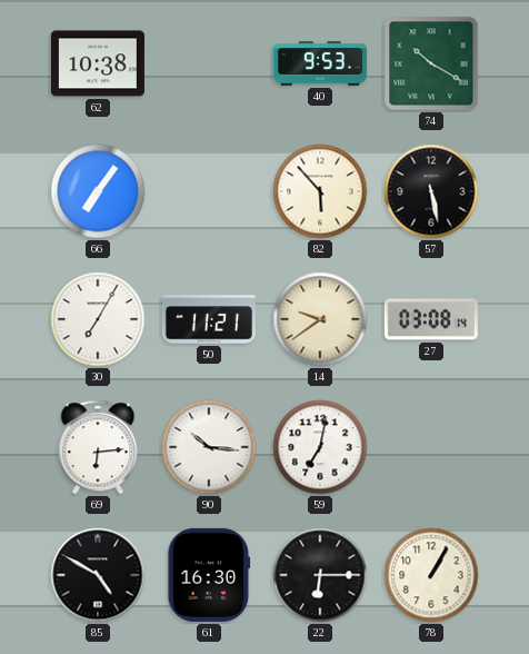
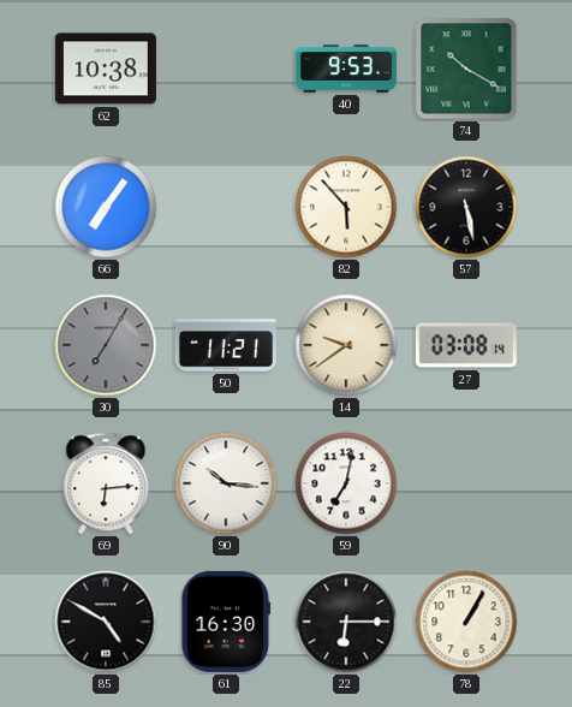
30 dial: white -> grey (106, 345)
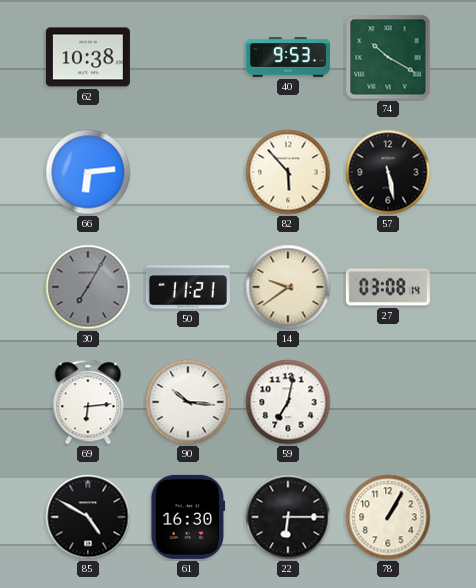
66: 7:06 -> 6:14 (88, 172)
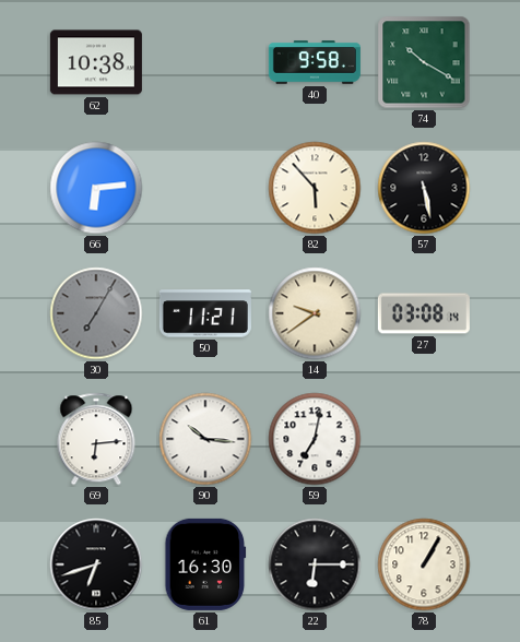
40: 9:53 -> 9:58 (315, 62)
85: 4:50 -> 6:42 (96, 564)
